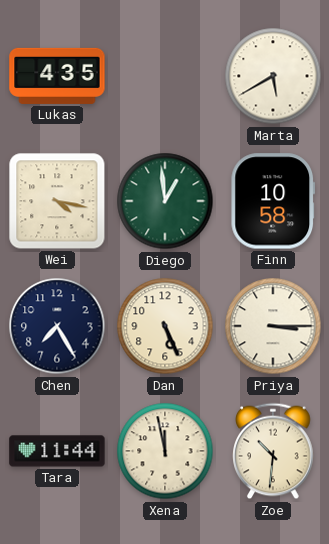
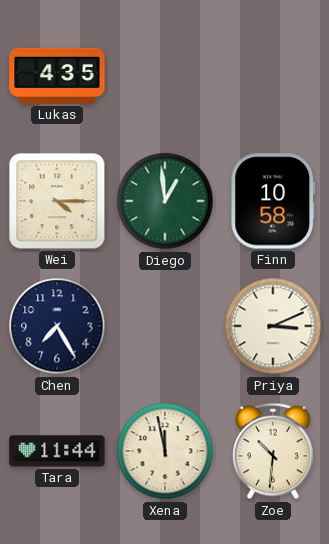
Marta: 5:40 -> none (273, 76)
Wei: 4:17 -> 4:15 (57, 201)
Dan: 5:26 -> none (165, 326)
Priya: 3:15 -> 3:11 (273, 326)
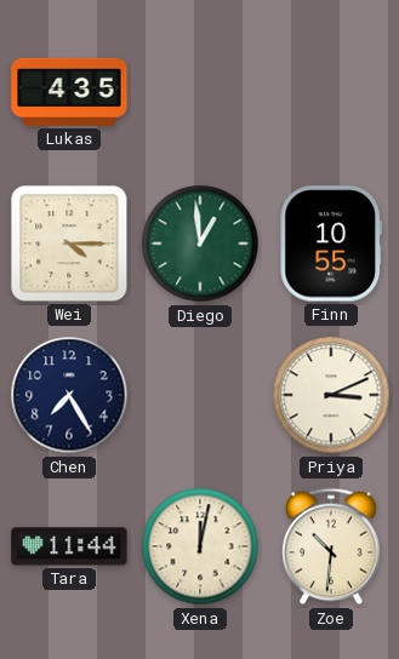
Finn: 10:58 -> 10:55 (331, 243)
Xena: 11:58 -> 12:02 (200, 546)
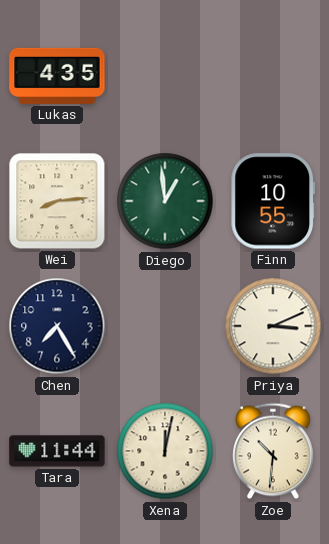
Wei: 4:15 -> 8:14 (57, 201)
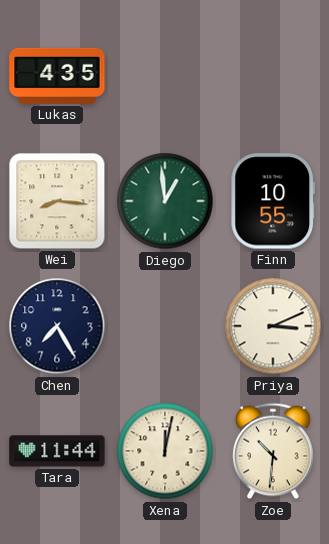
Wei: 8:14 -> 8:16 (57, 201)
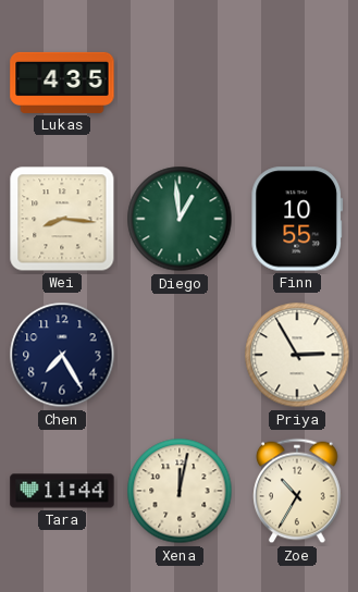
Priya: 3:11 -> 2:55 (297, 355)
Zoe: 10:31 -> 10:35 (297, 491)
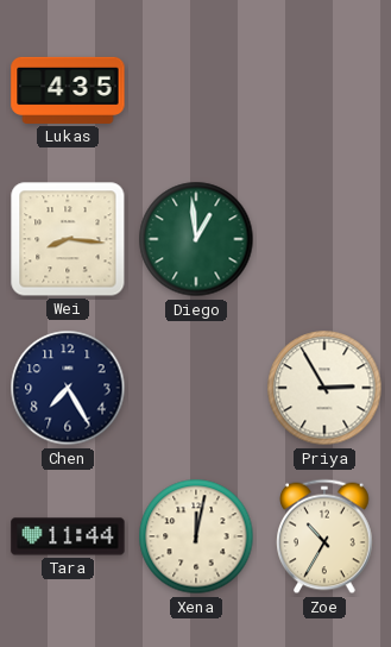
Finn: 10:55 -> none (297, 219)
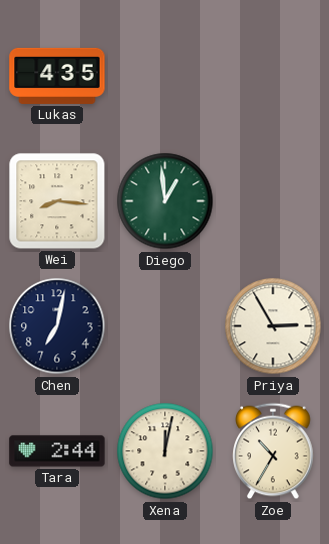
Chen: 7:25 -> 7:02 (57, 326)
Tara: 11:44 -> 2:44 (57, 451)
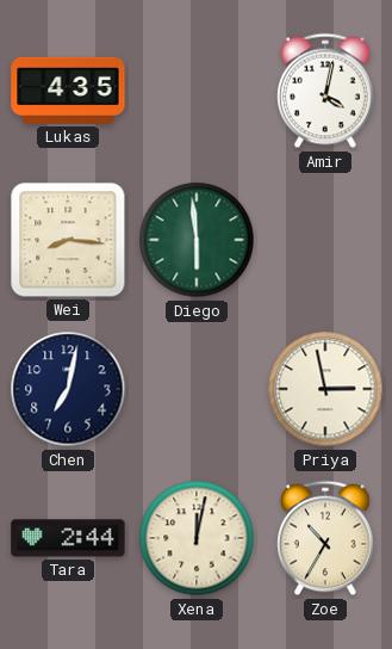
Amir: none -> 4:02 (325, 91)
Diego: 12:59 -> 5:59 (197, 240)
Priya: 2:55 -> 2:58 (325, 389)
